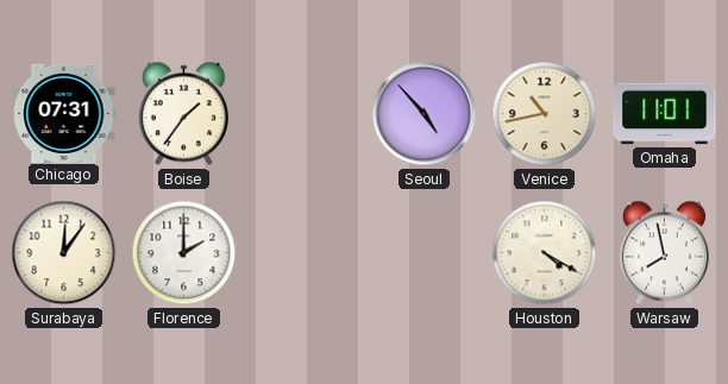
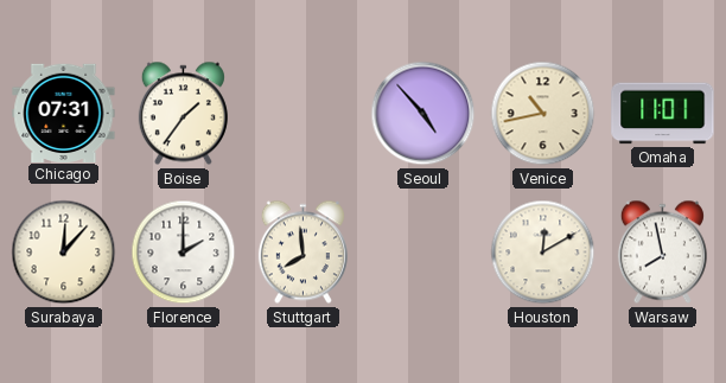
Surabaya: 12:06 -> 12:07 (64, 253)
Stuttgart: none -> 7:59 (302, 253)
Houston: 4:20 -> 12:10 (543, 253)
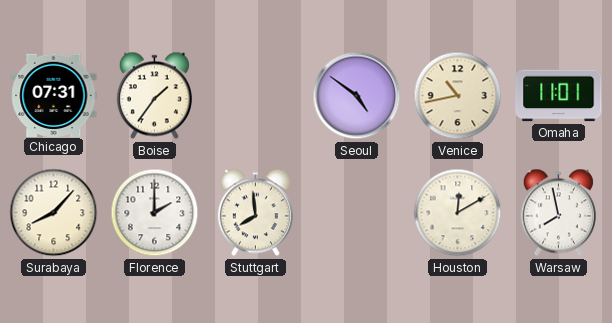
Seoul: 4:53 -> 4:51 (357, 96)
Surabaya: 12:07 -> 8:07 (54, 213)
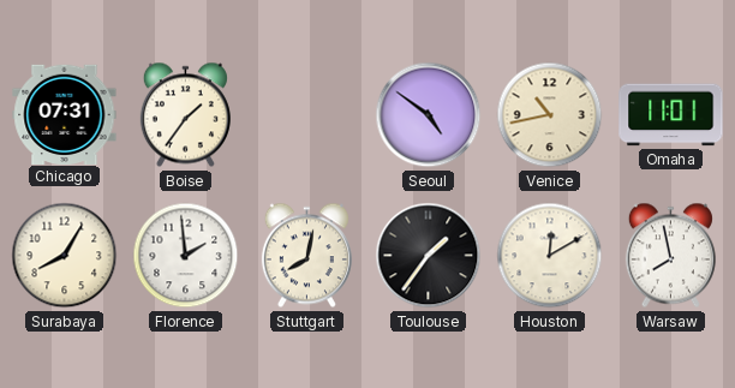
Surabaya: 8:07 -> 8:05 (65, 256)
Florence: 2:00 -> 1:59 (186, 256)
Stuttgart: 7:59 -> 8:02 (306, 256)
Toulouse: none -> 1:36 (429, 256)
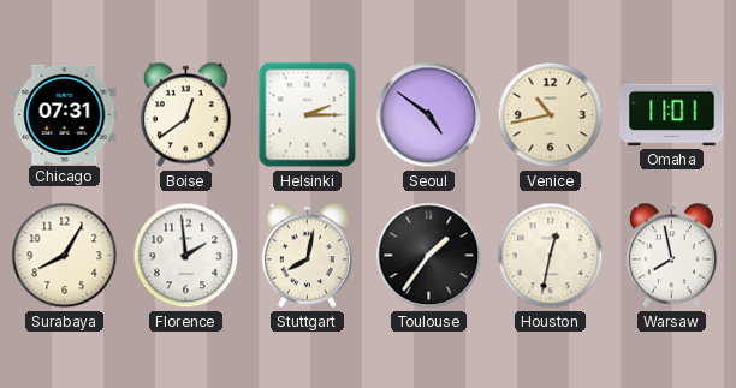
Boise: 1:36 -> 12:39 (185, 115)
Helsinki: none -> 2:15 (308, 115)
Houston: 12:10 -> 12:32 (551, 256)
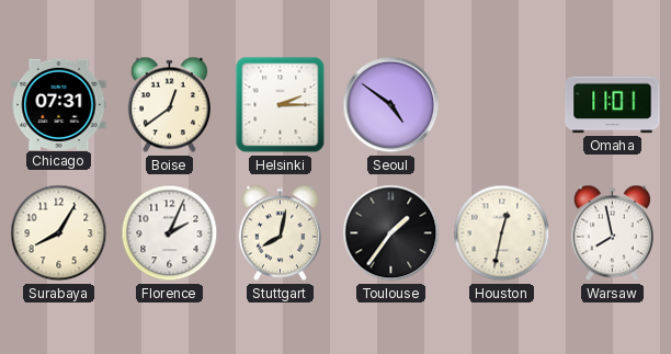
Venice: 10:43 -> none (551, 115)
Florence: 1:59 -> 2:04 (170, 233)
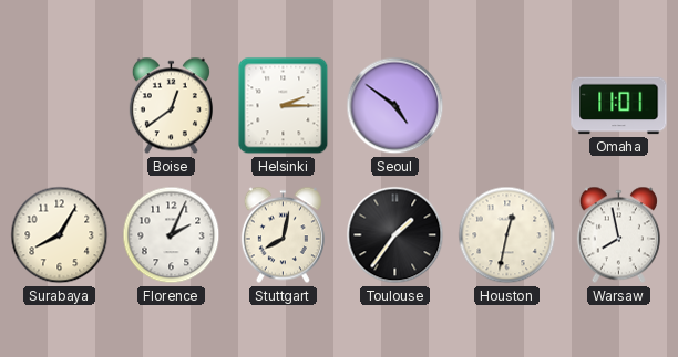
Chicago: 07:31 -> none (59, 104)
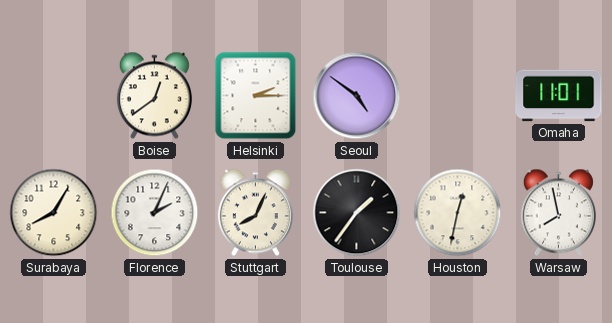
Stuttgart: 8:02 -> 8:04 (255, 213)
